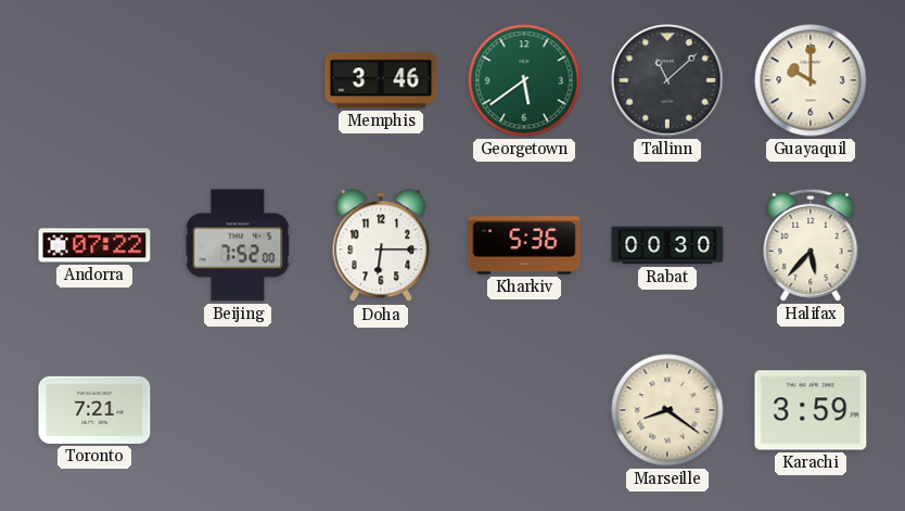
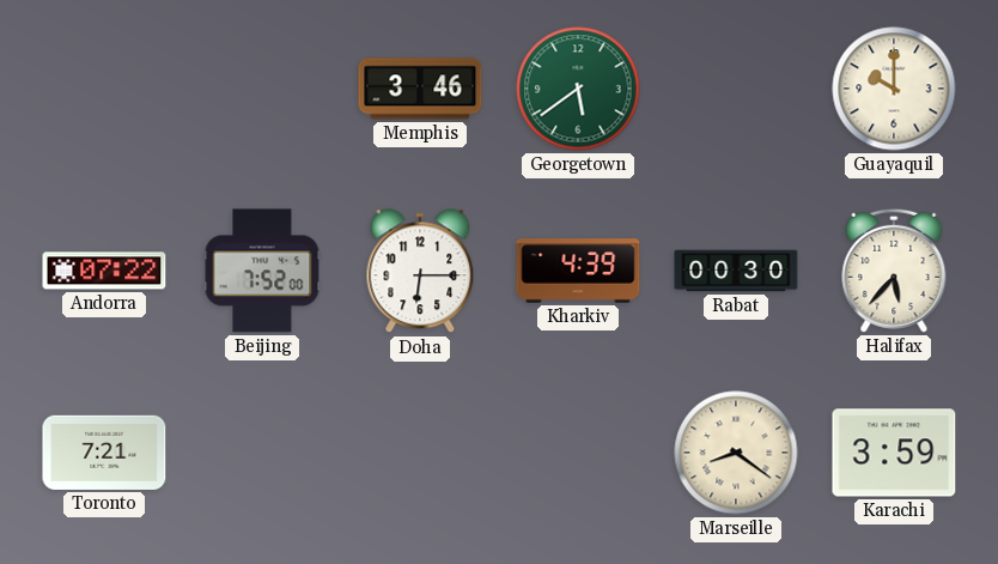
Tallinn: 11:08 -> none (667, 80)
Kharkiv: 5:36 -> 4:39 (578, 271)
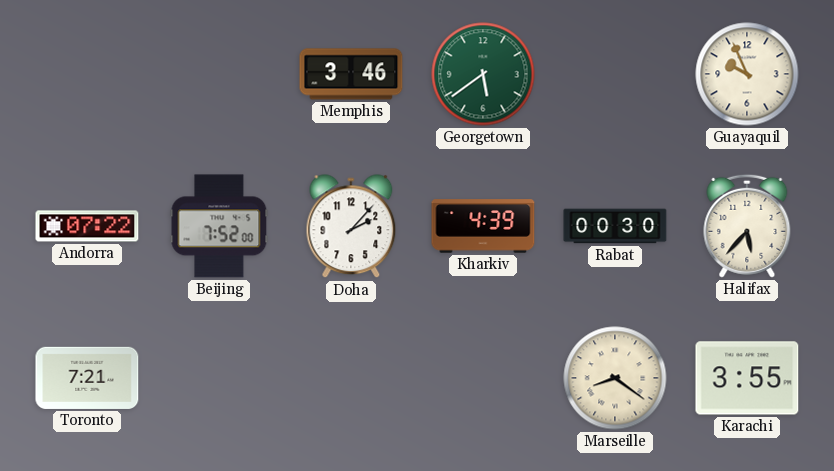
Guayaquil: 10:00 -> 9:56 (747, 74)
Doha: 6:15 -> 2:07 (351, 227)
Karachi: 3:59 -> 3:55 (747, 378)
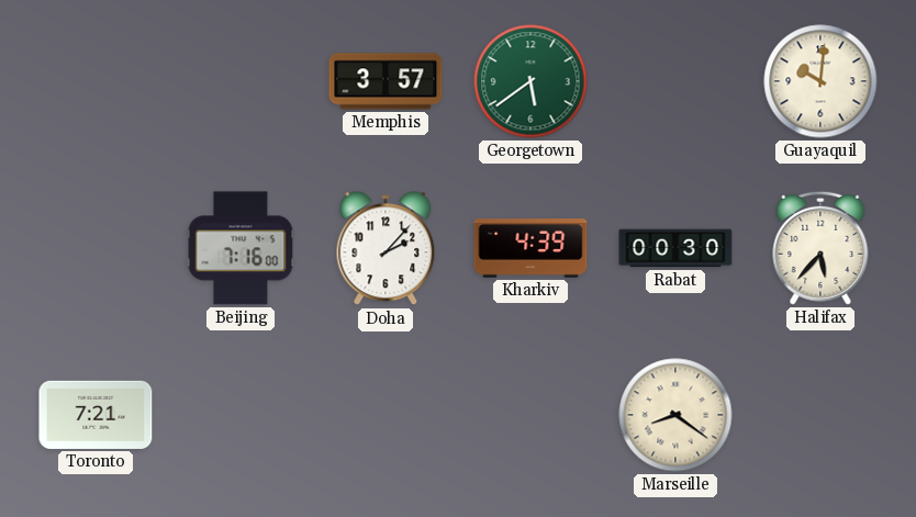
Memphis: 3:46 -> 3:57 (386, 81)
Guayaquil: 9:56 -> 10:01 (820, 81)
Andorra: 07:22 -> none (87, 226)
Beijing: 7:52 -> 7:16 (241, 248)
Karachi: 3:55 -> none (747, 378)
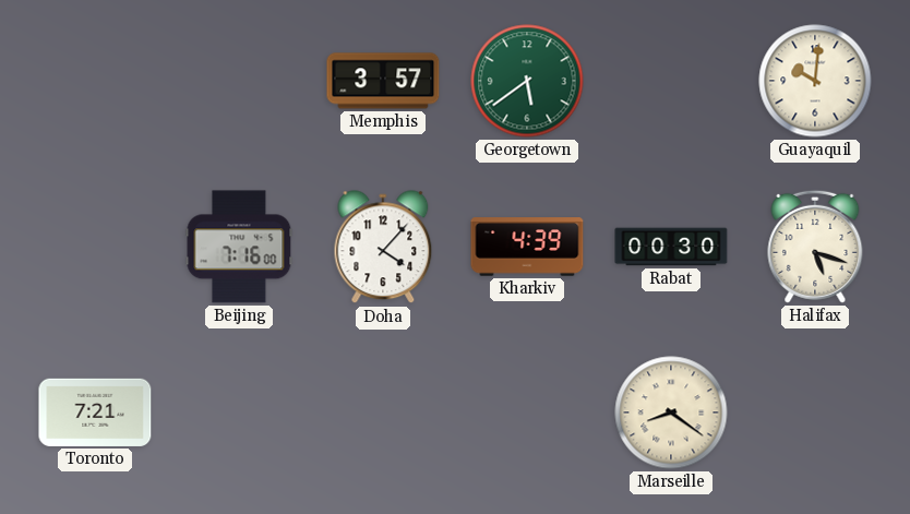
Doha: 2:07 -> 4:07 (383, 248)
Halifax: 5:37 -> 5:18 (815, 247)
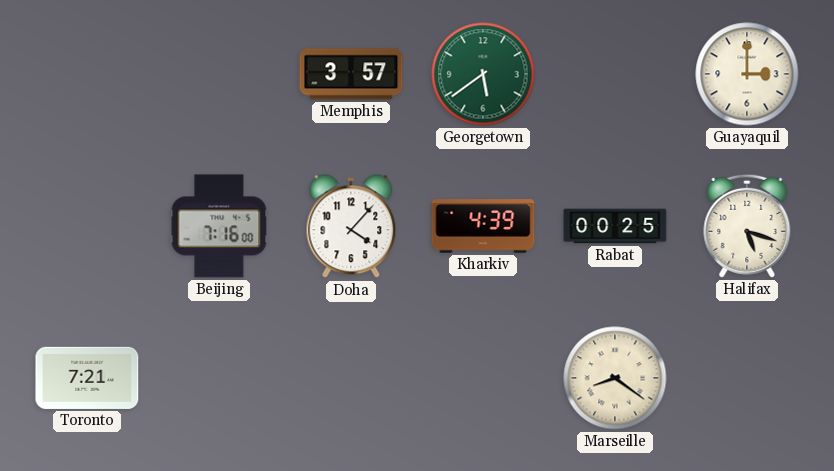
Guayaquil: 10:01 -> 3:00 (747, 74)
Rabat: 00:30 -> 00:25 (615, 226)
